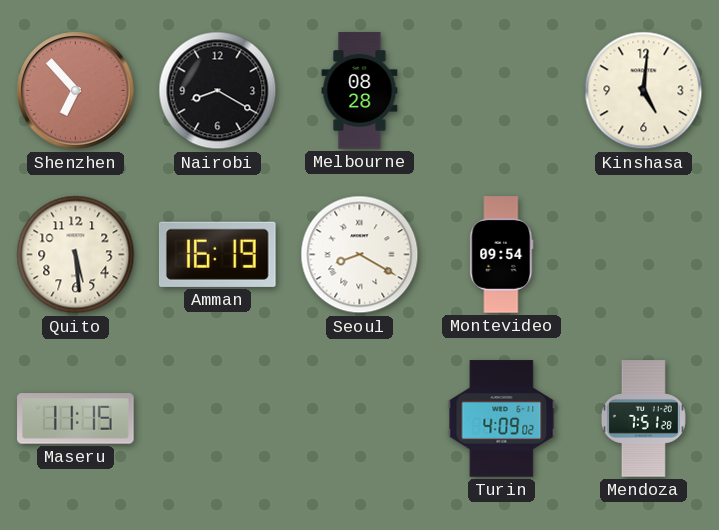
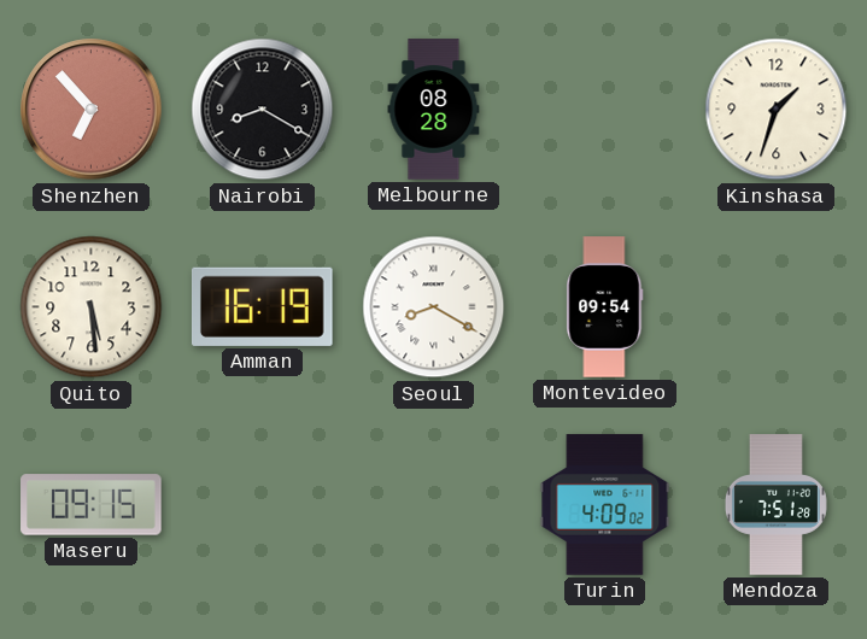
Kinshasa: 5:01 -> 1:33 (777, 110)
Maseru: 11:15 -> 09:15 (92, 505)
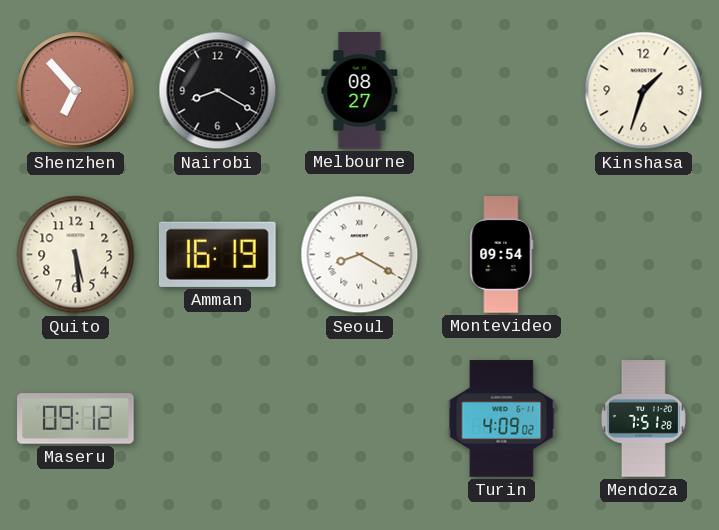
Melbourne: 08:28 -> 08:27 (360, 91)
Maseru: 09:15 -> 09:12 (76, 419)
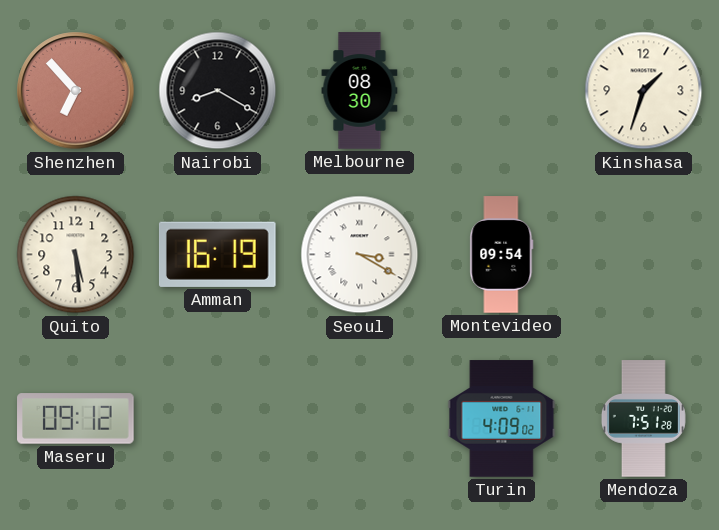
Melbourne: 08:27 -> 08:30 (360, 91)
Seoul: 8:20 -> 3:20 (360, 255)
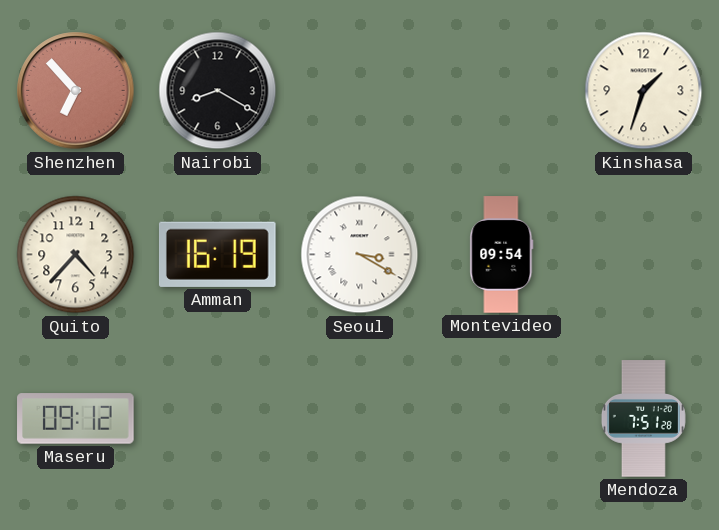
Melbourne: 08:30 -> none (360, 91)
Quito: 5:29 -> 4:37 (76, 255)
Turin: 4:09 -> none (502, 419)
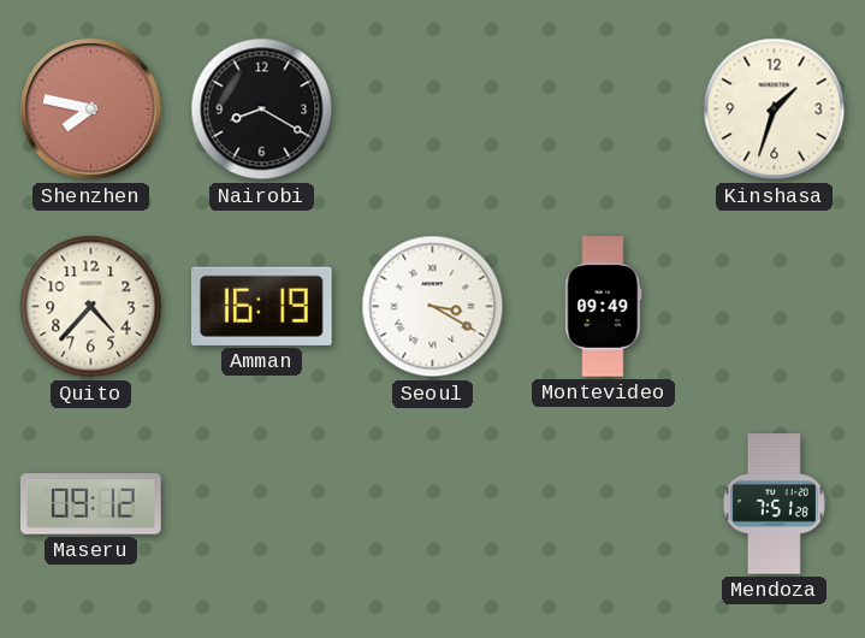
Shenzhen: 6:53 -> 7:47 (91, 110)
Montevideo: 09:54 -> 09:49 (604, 307)
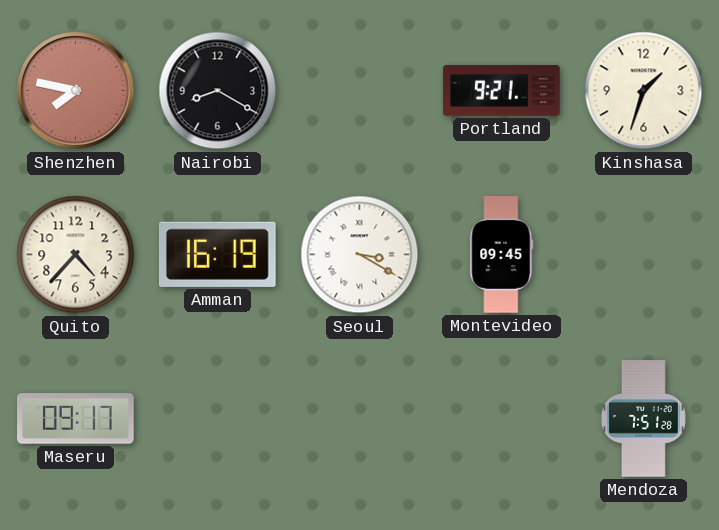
Portland: none -> 9:21 (502, 91)
Montevideo: 09:49 -> 09:45 (502, 255)
Maseru: 09:12 -> 09:17 (76, 419)
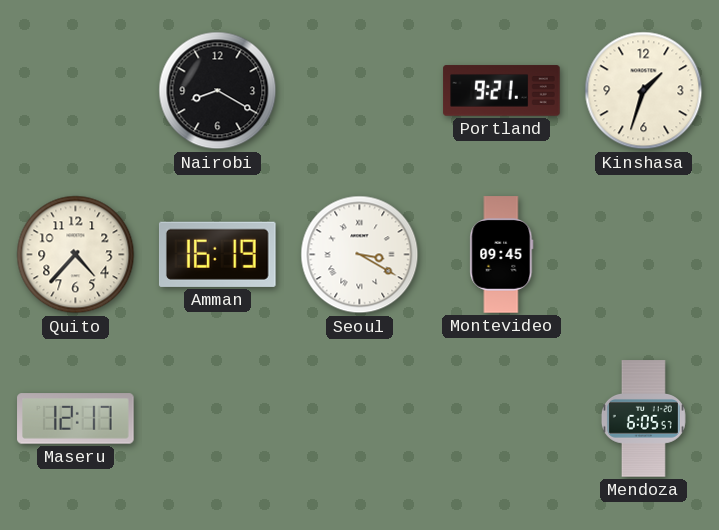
Shenzhen: 7:47 -> none (76, 91)
Maseru: 09:17 -> 12:17 (76, 419)
Mendoza: 7:51 -> 6:05 (643, 419)
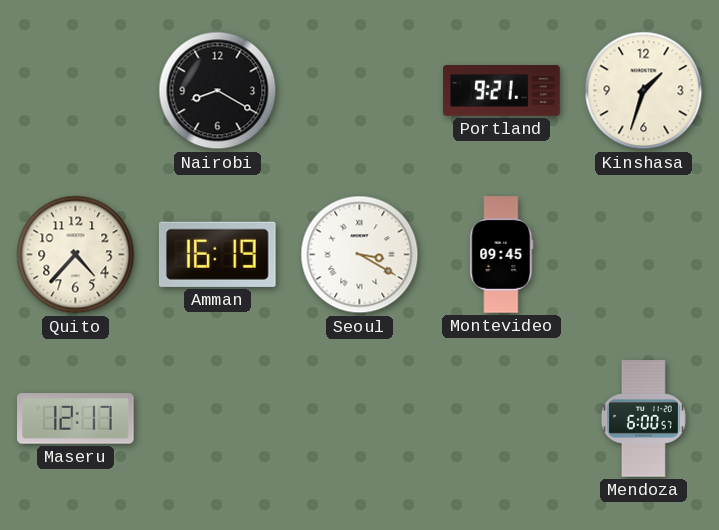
Mendoza: 6:05 -> 6:00 (643, 419)
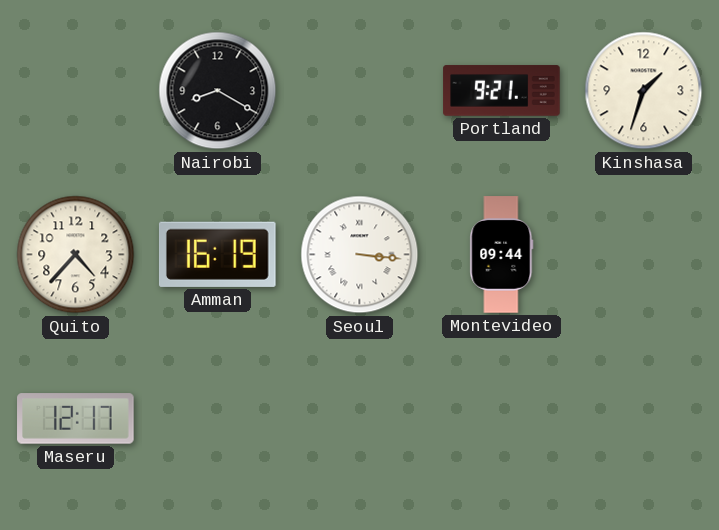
Seoul: 3:20 -> 3:16 (360, 255)
Montevideo: 09:45 -> 09:44 (502, 255)
Mendoza: 6:00 -> none (643, 419)
